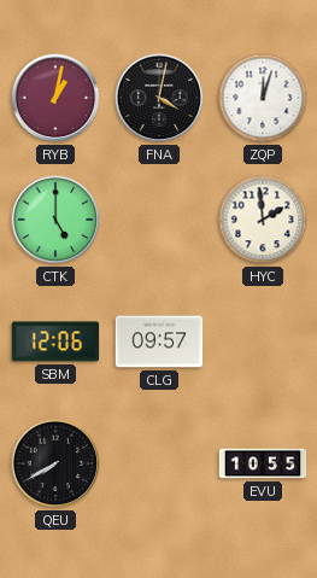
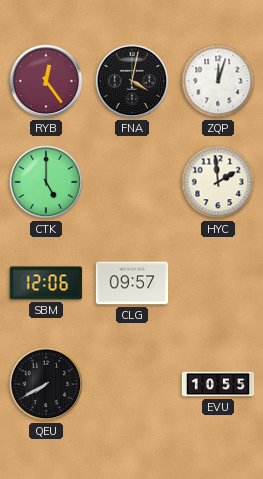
RYB: 1:02 -> 12:24 (46, 81)
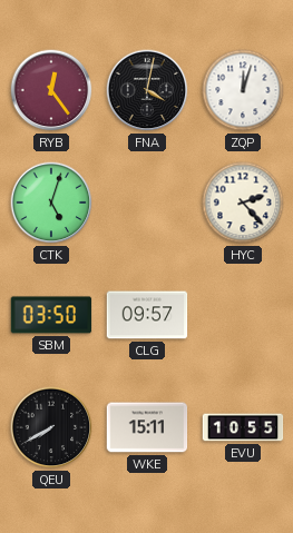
CTK: 5:00 -> 5:03 (51, 203)
HYC: 1:59 -> 2:23 (243, 203)
SBM: 12:06 -> 03:50 (51, 315)
WKE: none -> 15:11 (147, 427)
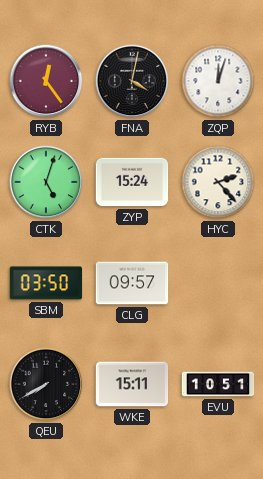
ZYP: none -> 15:24 (132, 182)
EVU: 10:55 -> 10:51 (218, 384)
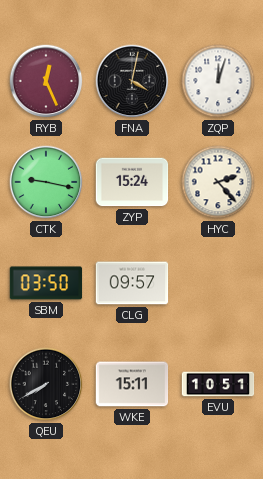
RYB: 12:24 -> 12:26 (46, 81)
CTK: 5:03 -> 9:17 (46, 182)
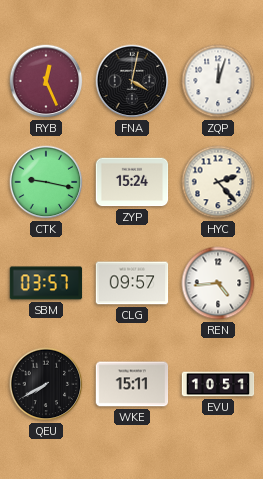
SBM: 03:50 -> 03:57 (46, 283)
REN: none -> 4:44 (218, 283)
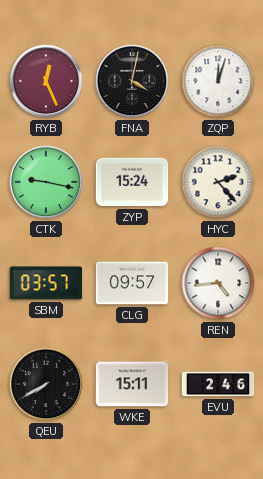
EVU: 10:51 -> 2:46 (218, 384)
